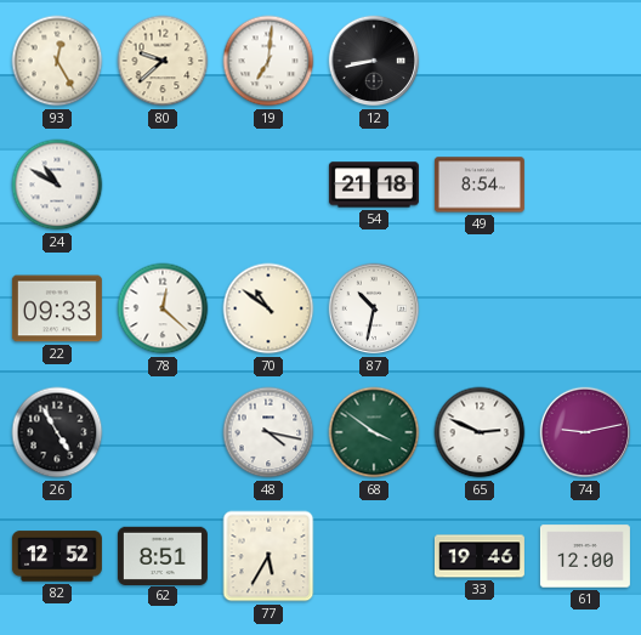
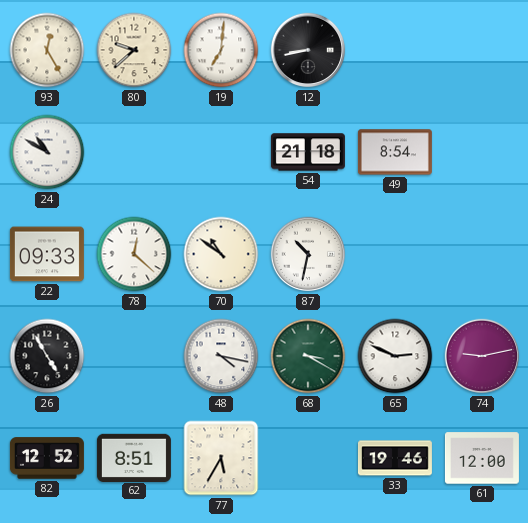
68: 3:51 -> 3:20 (308, 356)
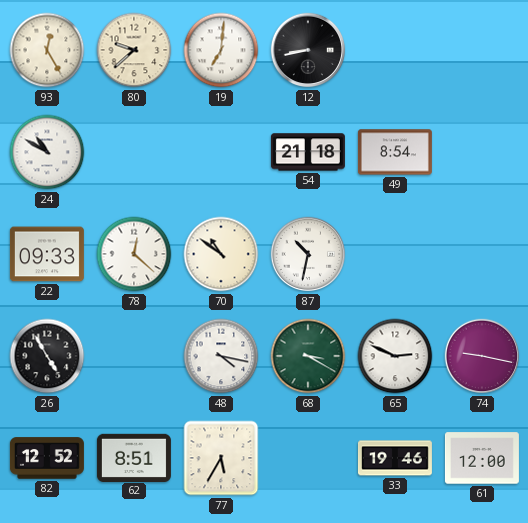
74: 9:13 -> 9:17 (482, 356)
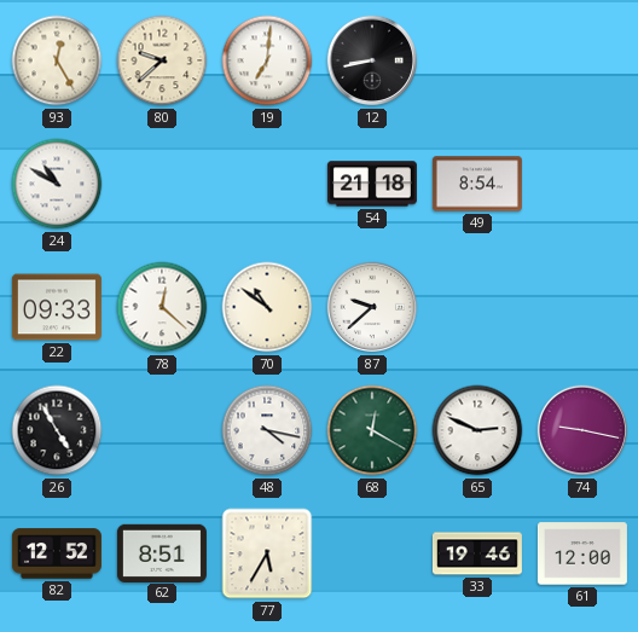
87: 10:32 -> 9:38 (372, 307)
68: 3:20 -> 12:20 (372, 430)
